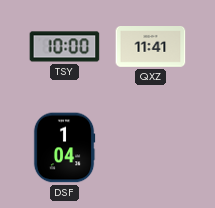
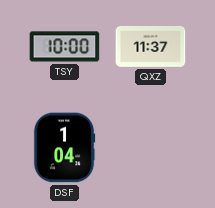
QXZ: 11:41 -> 11:37 (151, 47)
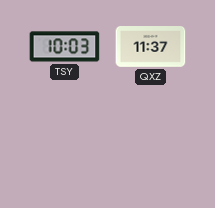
TSY: 10:00 -> 10:03 (65, 47)
DSF: 1:04 -> none (64, 148)
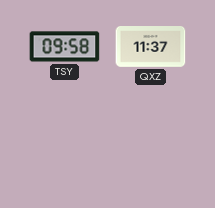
TSY: 10:03 -> 09:58 (65, 47)
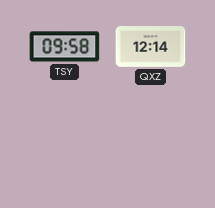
QXZ: 11:37 -> 12:14 (151, 47)
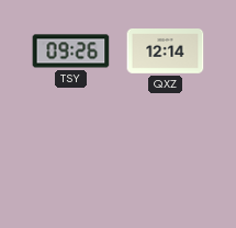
TSY: 09:58 -> 09:26 (71, 52)
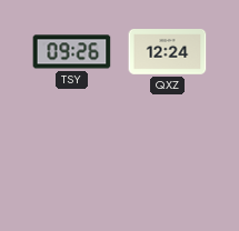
QXZ: 12:14 -> 12:24 (168, 52)
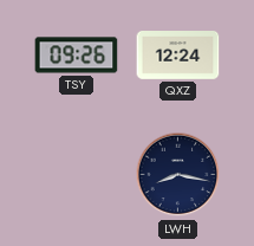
LWH: none -> 8:17 (178, 175)
